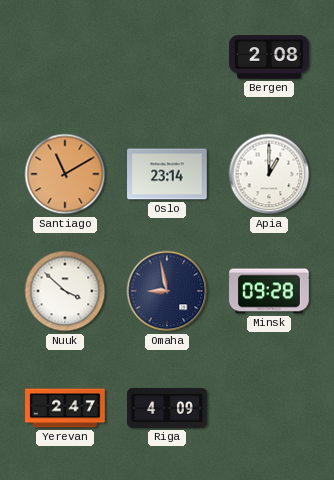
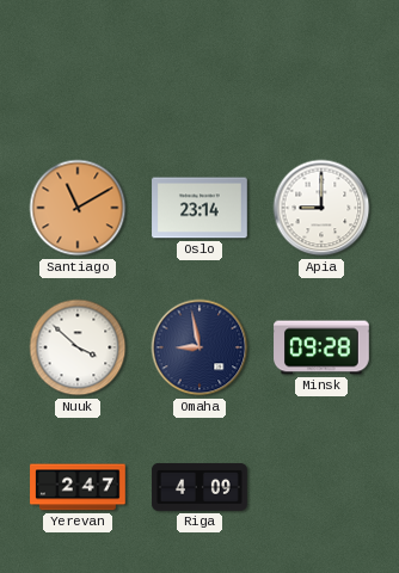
Bergen: 2:08 -> none (269, 57)
Apia: 1:00 -> 9:00 (321, 208)
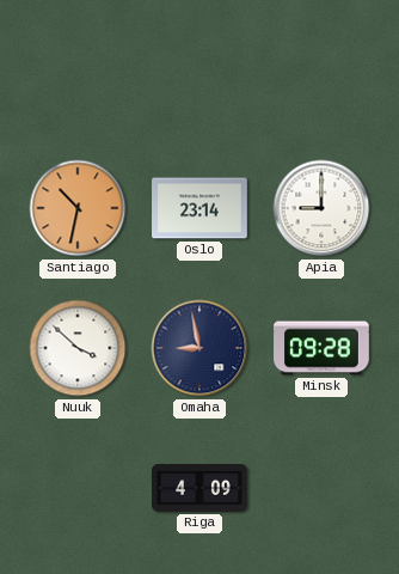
Santiago: 11:10 -> 10:32 (78, 208)
Yerevan: 2:47 -> none (78, 487)
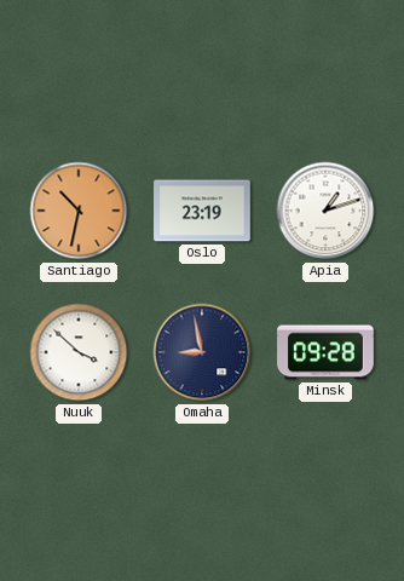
Oslo: 23:14 -> 23:19 (202, 211)
Apia: 9:00 -> 1:12 (325, 211)
Riga: 4:09 -> none (199, 488)
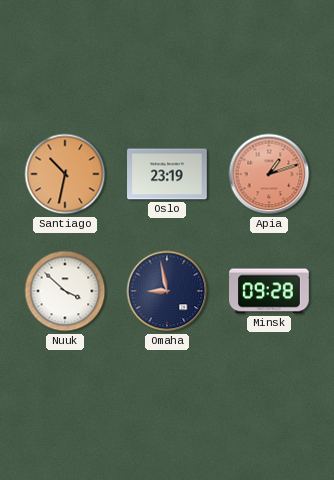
Apia dial: white -> salmon (269, 174)
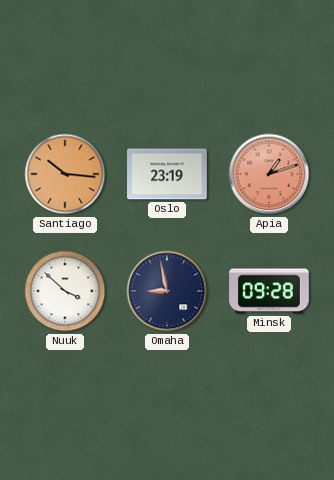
Santiago: 10:32 -> 10:16 (65, 174)
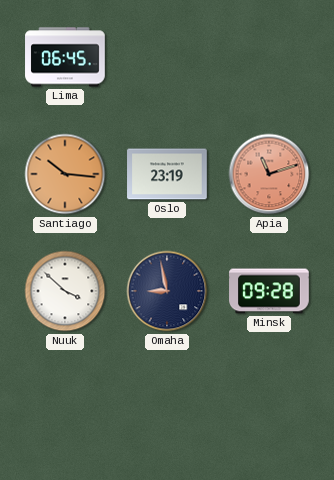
Lima: none -> 06:45 (65, 57)
Apia: 1:12 -> 11:12 (269, 174)
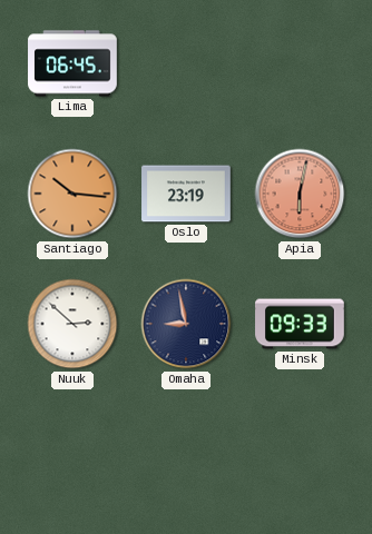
Apia: 11:12 -> 6:02 (300, 194)
Nuuk: 3:52 -> 2:52 (72, 324)
Minsk: 09:28 -> 09:33 (300, 324)
